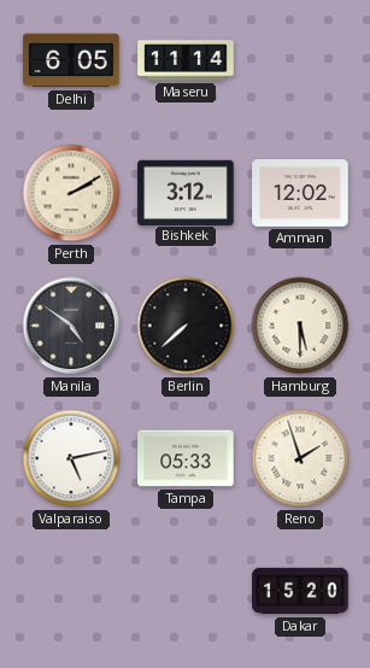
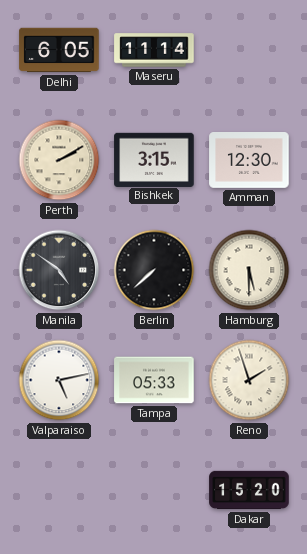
Bishkek: 3:12 -> 3:15 (154, 159)
Amman: 12:02 -> 12:30 (249, 161)
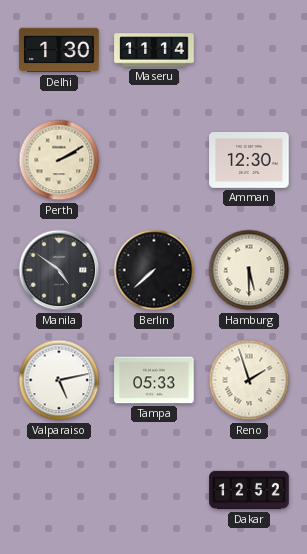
Delhi: 6:05 -> 1:30 (59, 50)
Bishkek: 3:15 -> none (154, 159)
Dakar: 15:20 -> 12:52 (249, 490)
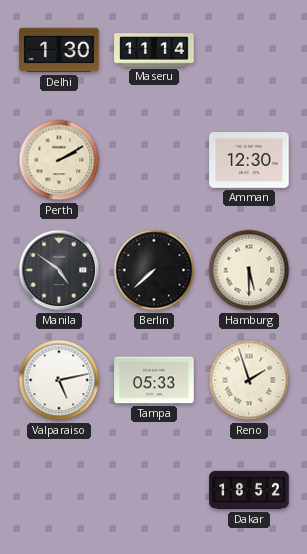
Dakar: 12:52 -> 18:52 (249, 490)
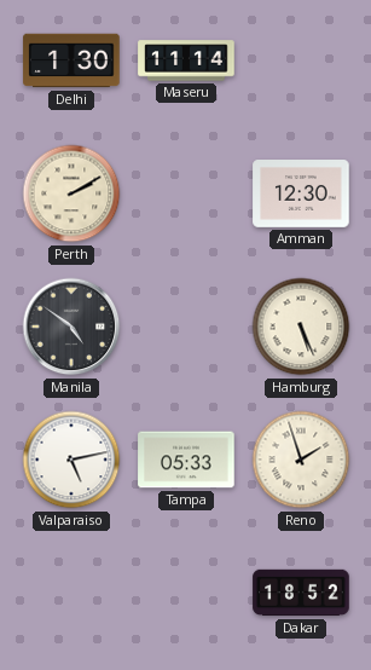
Berlin: 7:38 -> none (154, 270)
Hamburg: 5:30 -> 5:26 (301, 327)
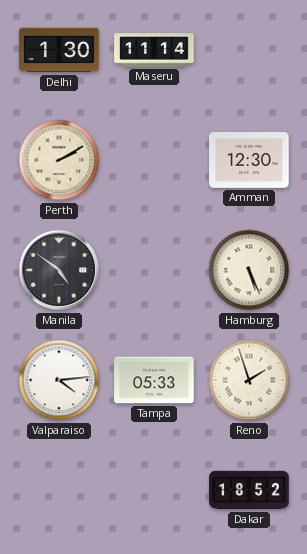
Valparaiso: 5:13 -> 4:14 (59, 380)
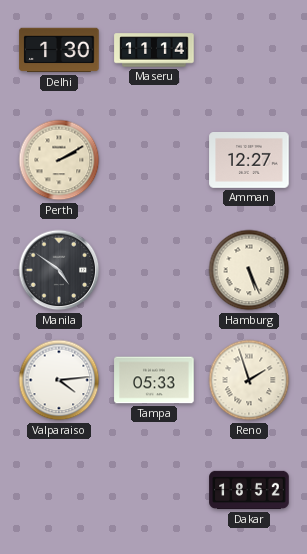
Amman: 12:30 -> 12:27 (249, 161)
